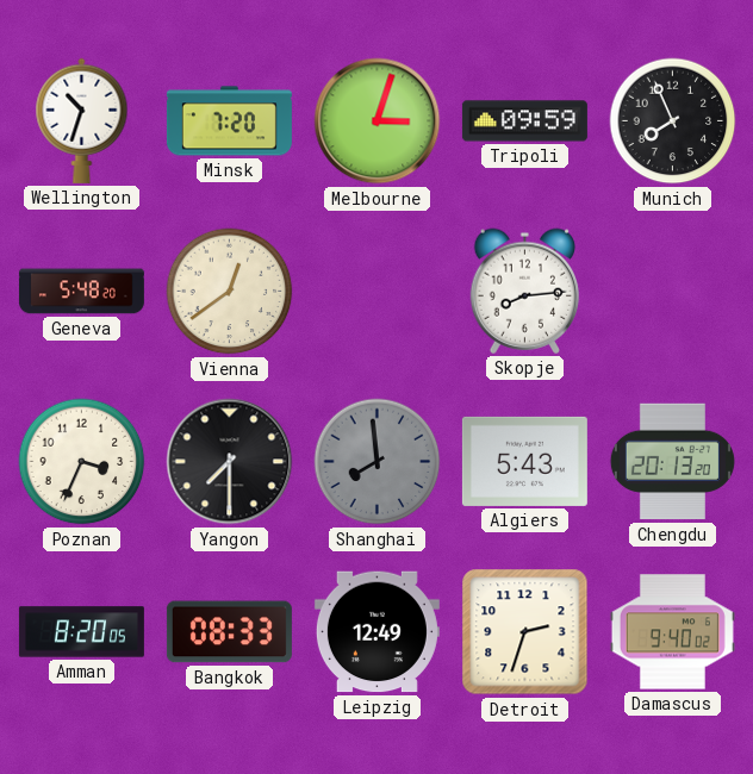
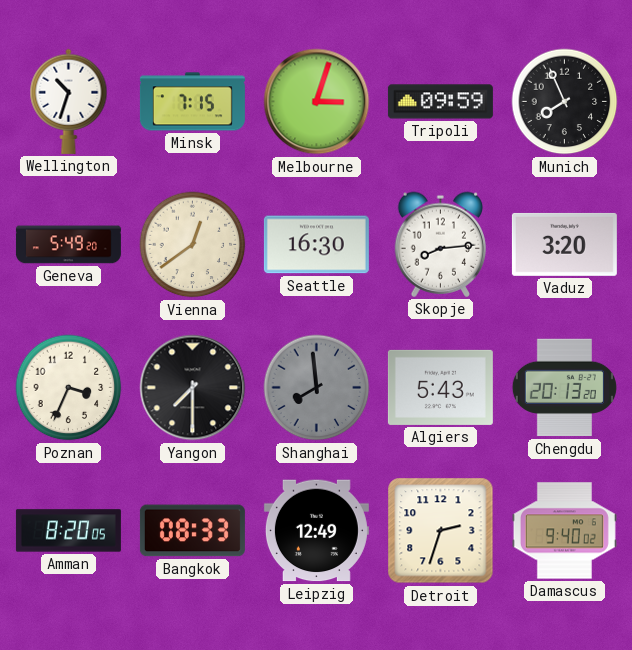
Minsk: 7:20 -> 7:15 (192, 102)
Geneva: 5:48 -> 5:49 (68, 245)
Seattle: none -> 16:30 (316, 245)
Vaduz: none -> 3:20 (564, 244)
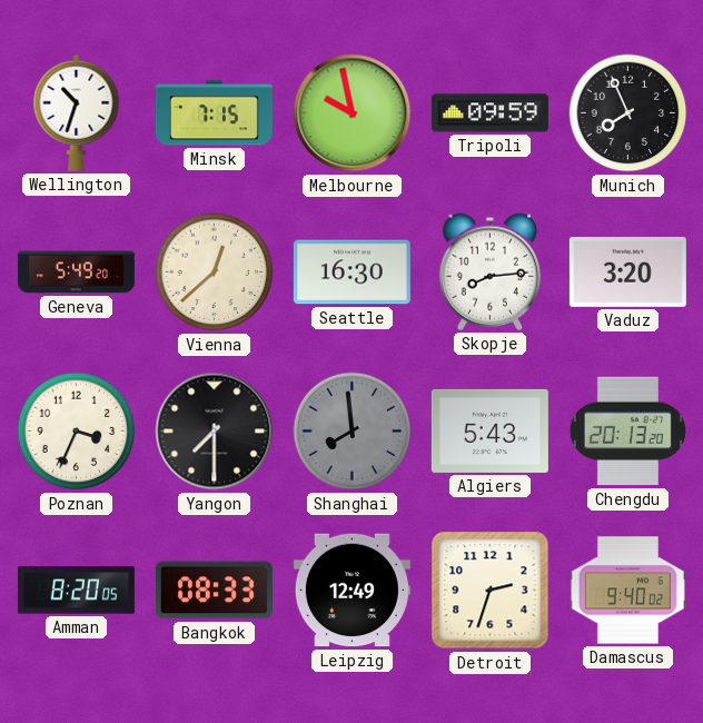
Melbourne: 3:03 -> 9:58 (353, 113)
Vienna: 12:39 -> 12:38 (215, 273)
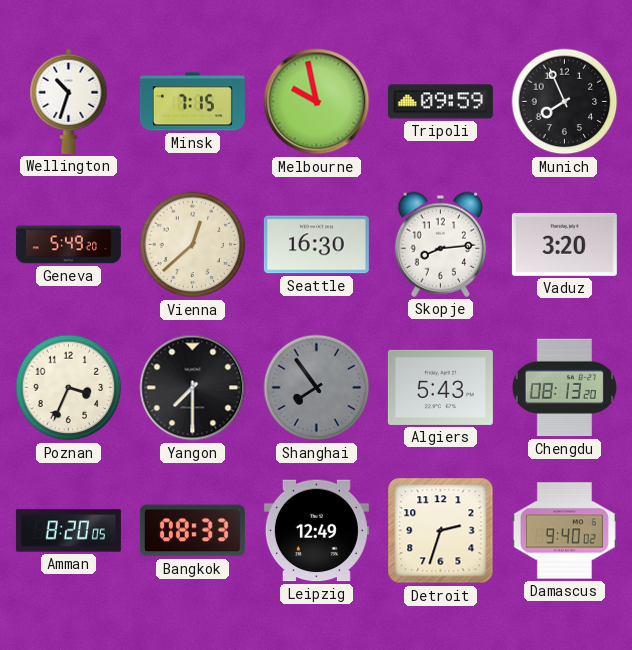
Shanghai: 7:59 -> 7:54 (317, 388)
Chengdu: 20:13 -> 08:13 (564, 388)
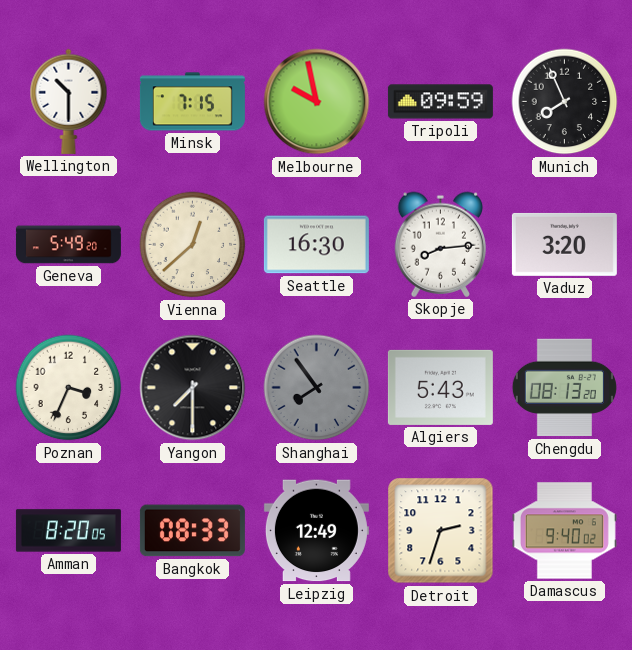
Wellington: 10:33 -> 10:30 (69, 101)
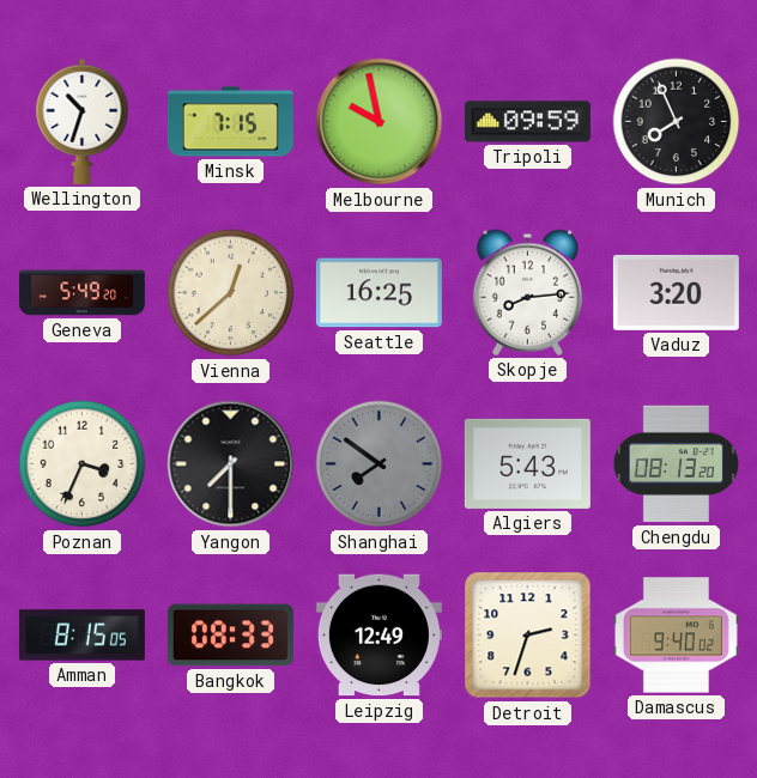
Wellington: 10:30 -> 10:33 (83, 121)
Seattle: 16:30 -> 16:25 (378, 293)
Shanghai: 7:54 -> 7:51 (380, 464)
Amman: 8:20 -> 8:15 (81, 636)
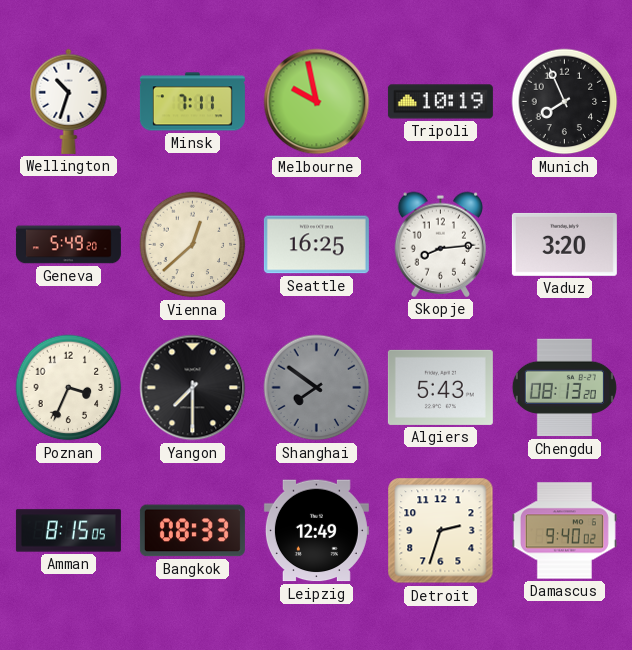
Minsk: 7:15 -> 7:11 (192, 102)
Tripoli: 09:59 -> 10:19 (440, 102)
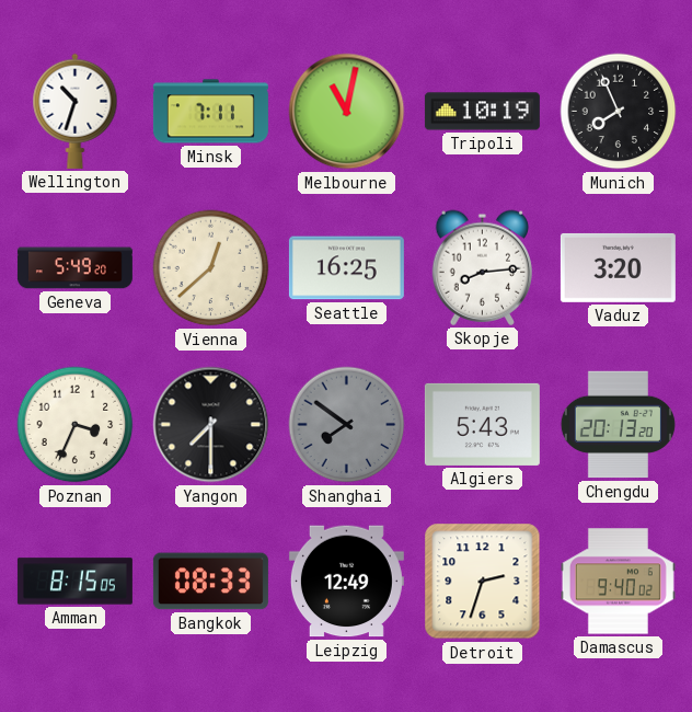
Melbourne: 9:58 -> 11:02 (347, 112)
Chengdu: 08:13 -> 20:13 (618, 425)
